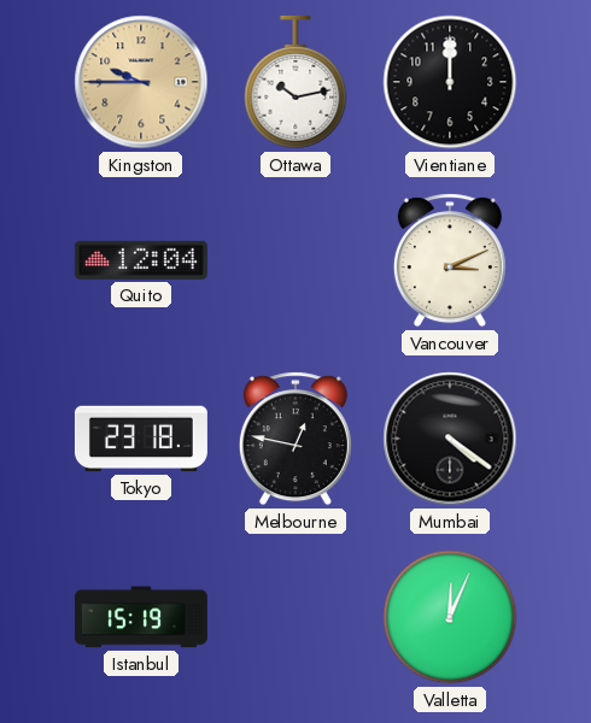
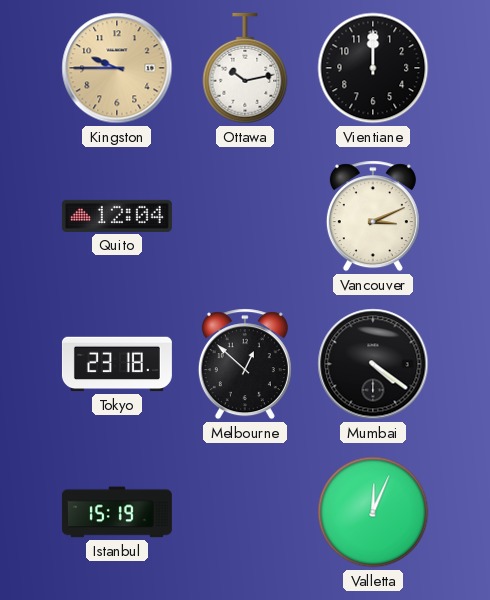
Melbourne: 12:47 -> 12:52 (245, 364)
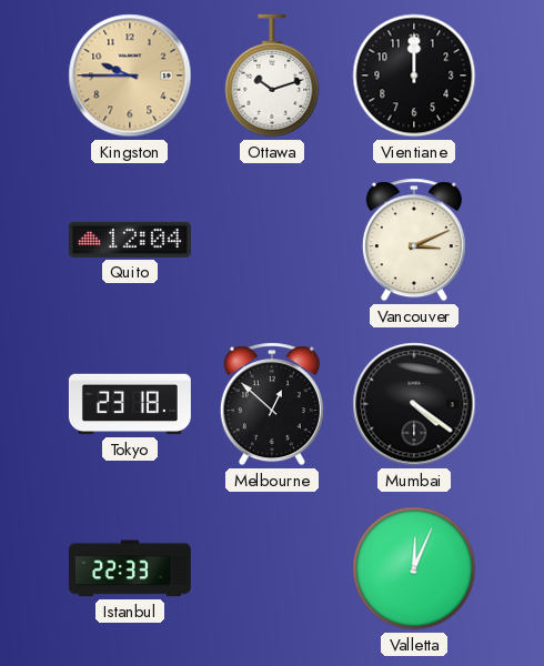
Ottawa: 10:13 -> 10:12 (272, 75)
Istanbul: 15:19 -> 22:33 (130, 568)
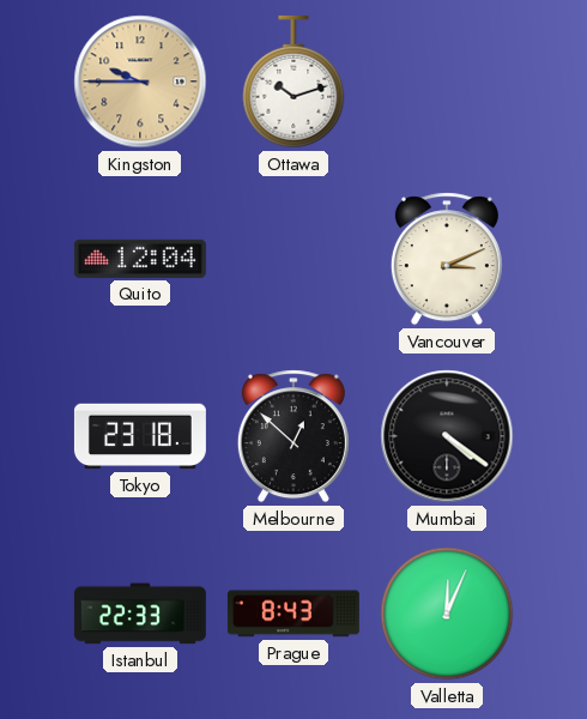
Vientiane: 12:00 -> none (414, 75)
Prague: none -> 8:43 (293, 614)
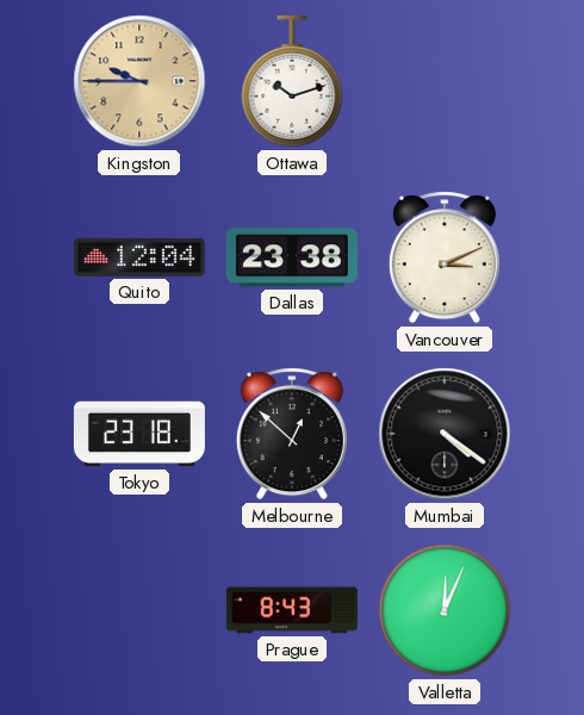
Dallas: none -> 23:38 (292, 257)
Istanbul: 22:33 -> none (140, 614)
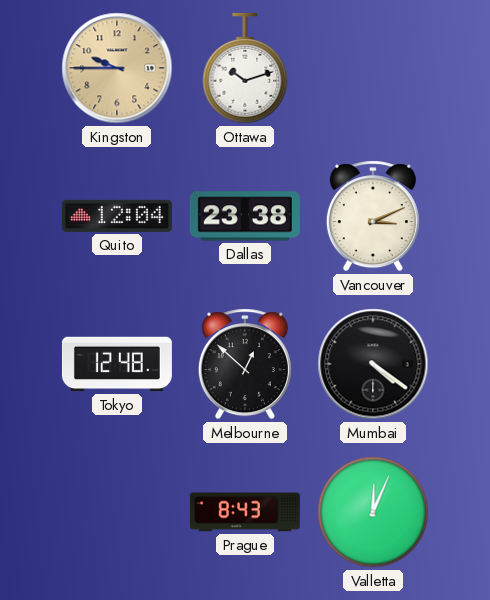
Tokyo: 23:18 -> 12:48 (117, 364)
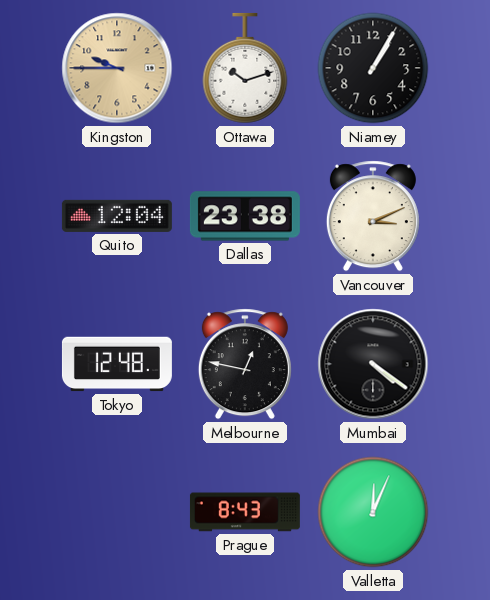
Niamey: none -> 1:05 (373, 68)
Melbourne: 12:52 -> 12:47 (245, 364)
